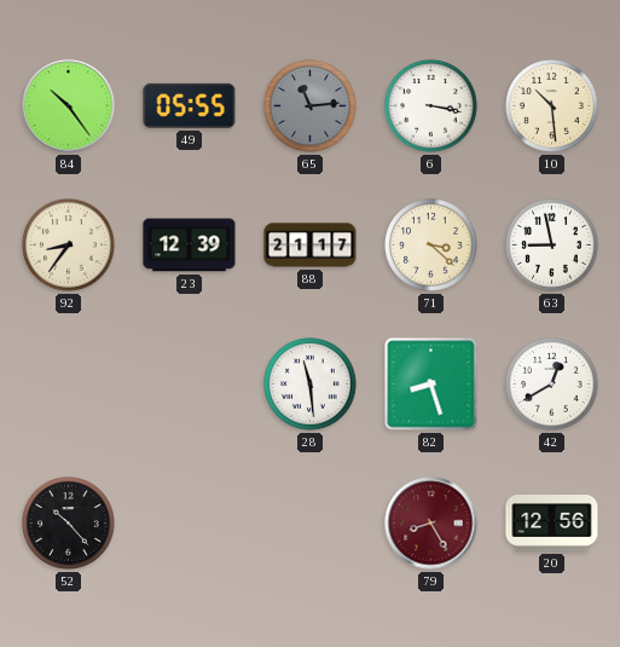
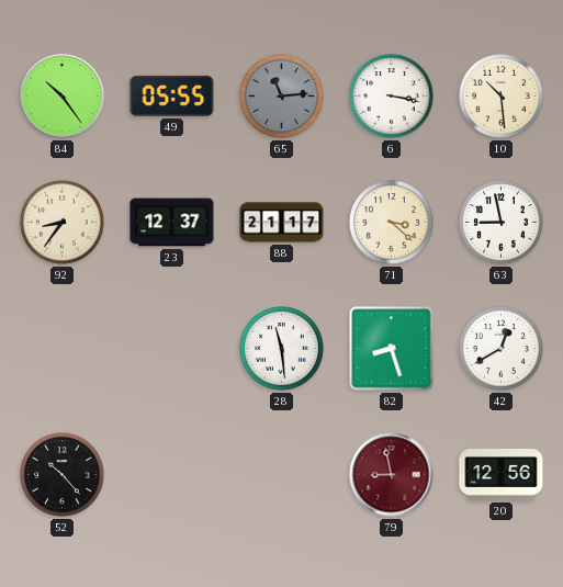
23: 12:39 -> 12:37 (172, 223)
79: 8:25 -> 8:58 (392, 475)
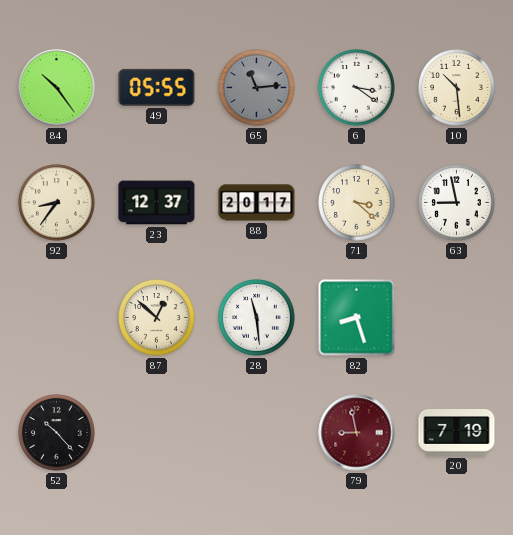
6: 3:17 -> 3:21 (357, 88)
88: 21:17 -> 20:17 (257, 203)
87: none -> 12:52 (157, 318)
42: 12:40 -> none (502, 349)
20: 12:56 -> 7:19 (457, 433)
